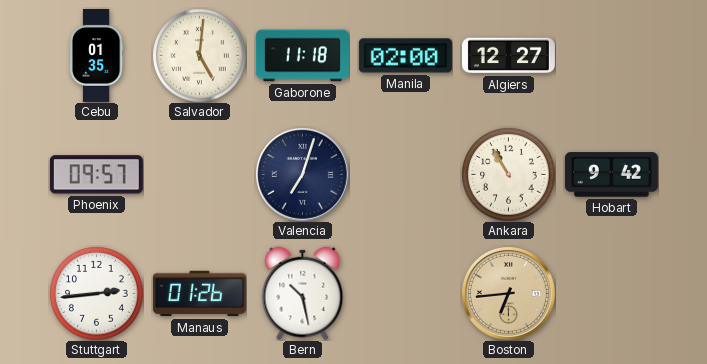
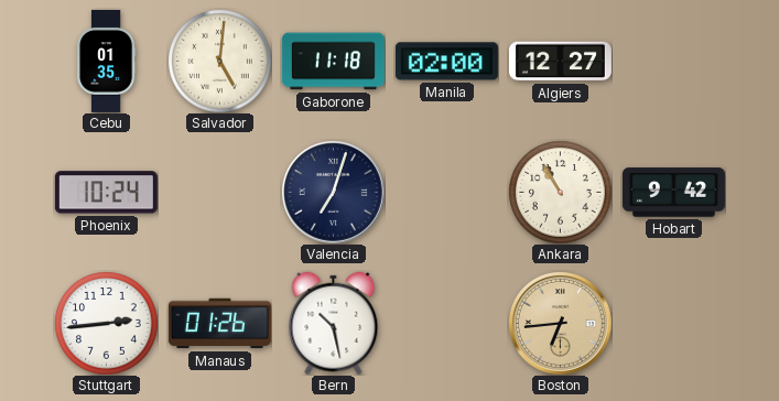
Phoenix: 09:57 -> 10:24 (106, 193)
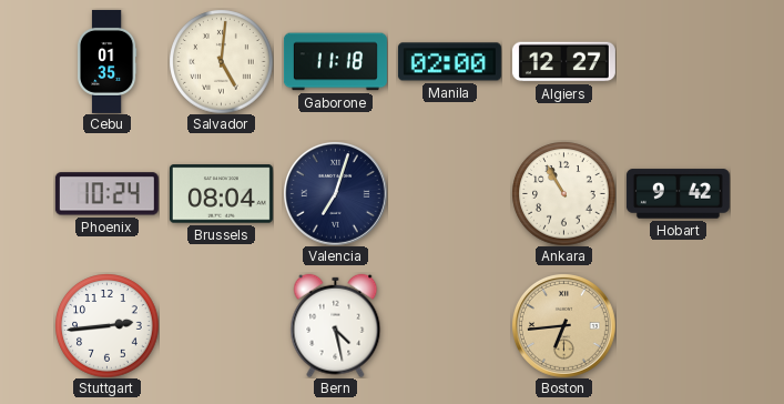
Brussels: none -> 08:04 (221, 194)
Manaus: 01:26 -> none (219, 324)
Bern: 10:28 -> 4:28 (336, 325)
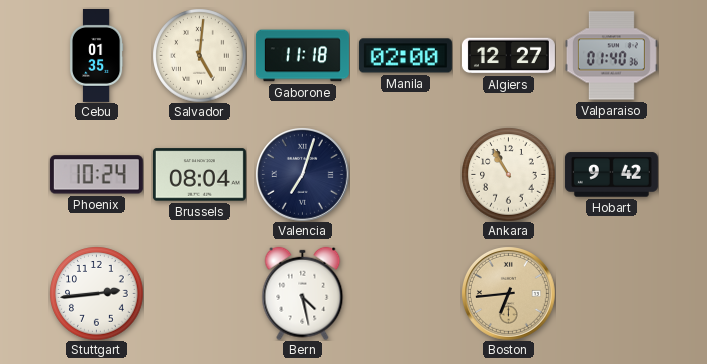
Valparaiso: none -> 01:40 (611, 56)
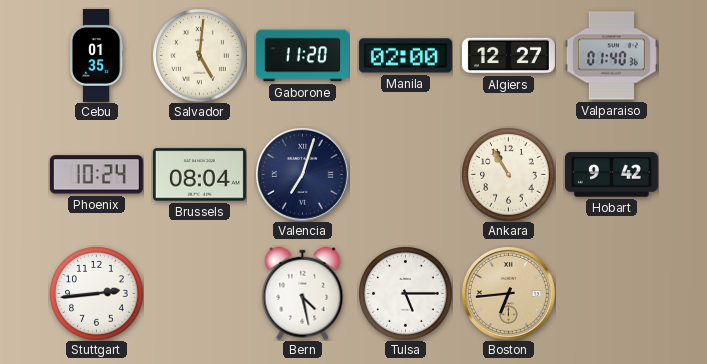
Gaborone: 11:18 -> 11:20 (302, 56)
Tulsa: none -> 5:15 (405, 293)
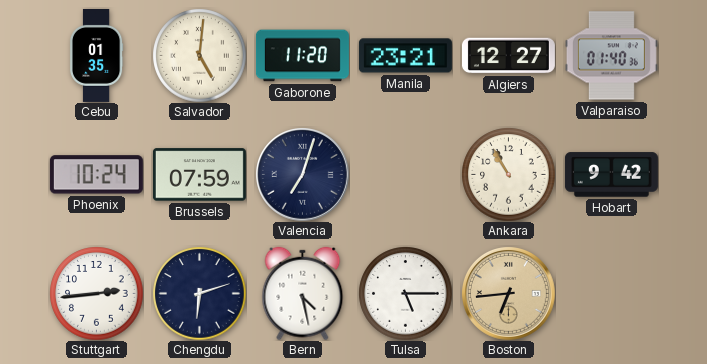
Manila: 02:00 -> 23:21 (405, 56)
Brussels: 08:04 -> 07:59 (199, 175)
Chengdu: none -> 6:12 (199, 293)
